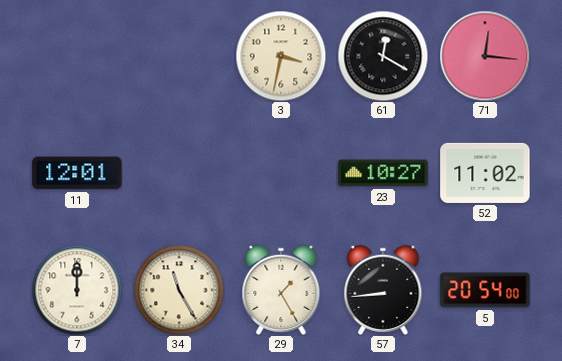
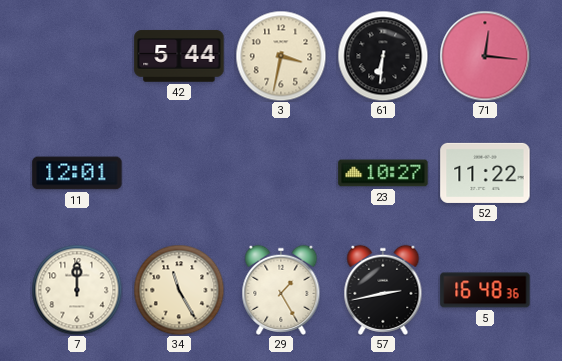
42: none -> 5:44 (179, 56)
61: 12:20 -> 6:31 (383, 56)
52: 11:02 -> 11:22 (485, 173)
57: 8:44 -> 2:43 (383, 290)
5: 20:54 -> 16:48 (485, 290)
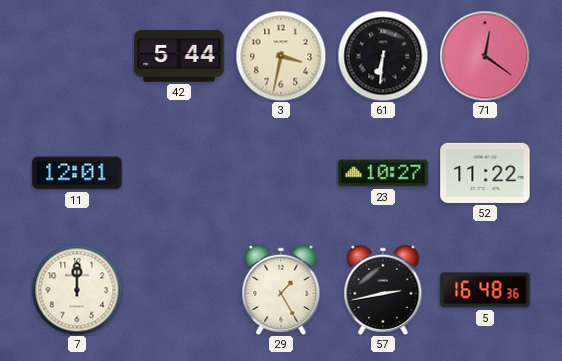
71: 12:16 -> 12:21 (485, 56)
34: 11:25 -> none (179, 290)
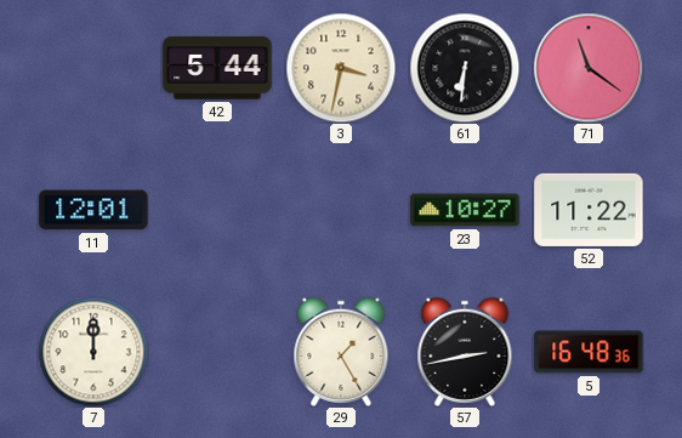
71: 12:21 -> 11:21 (589, 68)
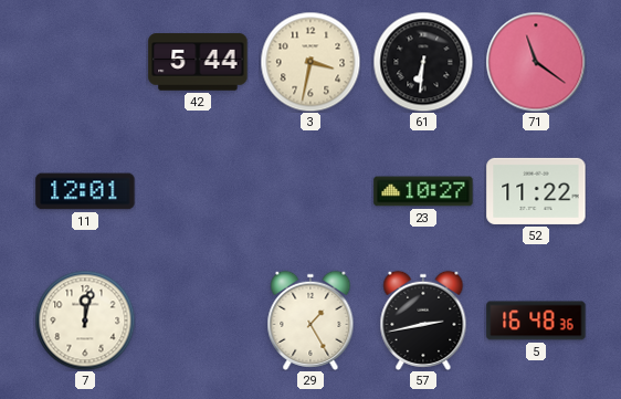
7: 12:00 -> 12:02 (85, 321)
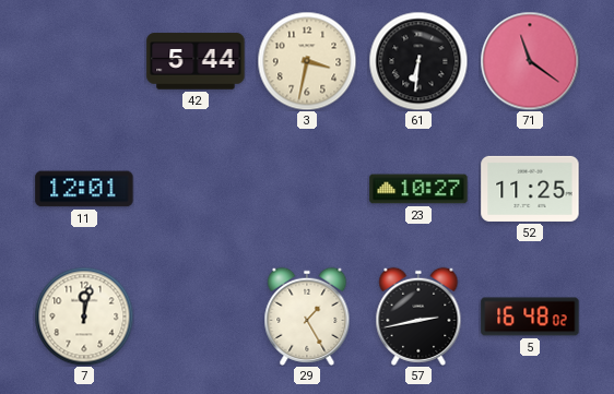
52: 11:22 -> 11:25 (530, 189)
5: 16:48:36 -> 16:48:02 (530, 317)
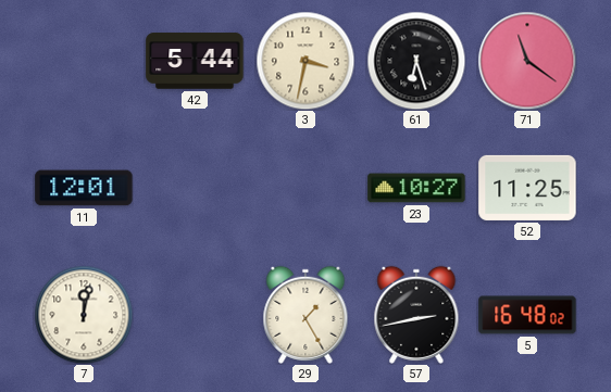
61: 6:31 -> 6:27 (416, 61)
